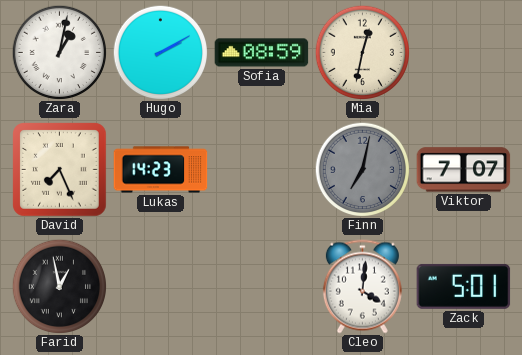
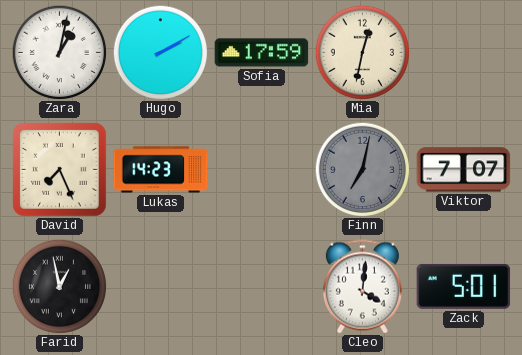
Sofia: 08:59 -> 17:59 (262, 53)
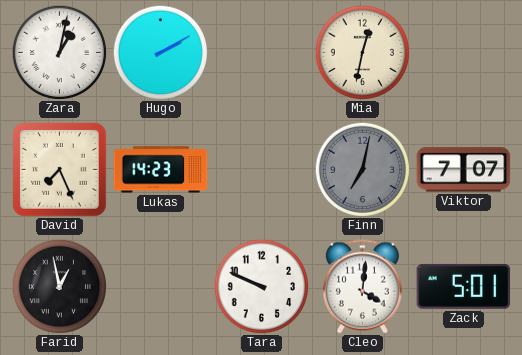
Sofia: 17:59 -> none (262, 53)
Tara: none -> 9:49 (261, 286)
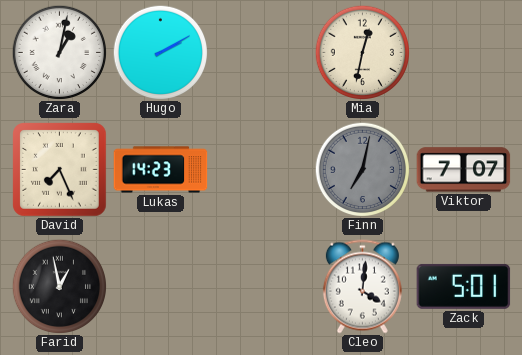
Tara: 9:49 -> none (261, 286)
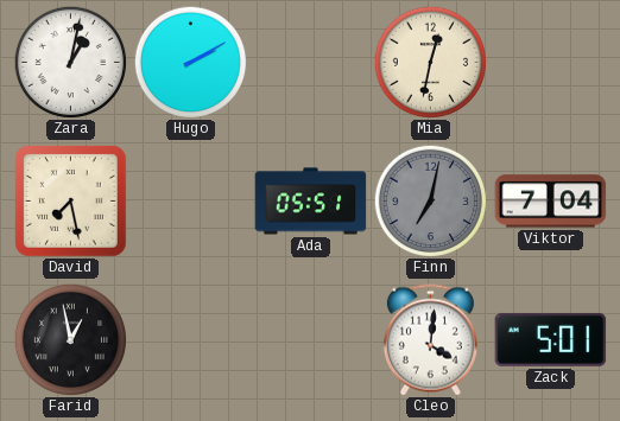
David: 7:26 -> 7:28 (71, 202)
Lukas: 14:23 -> none (161, 170)
Ada: none -> 05:51 (311, 202)
Viktor: 7:07 -> 7:04 (551, 202)
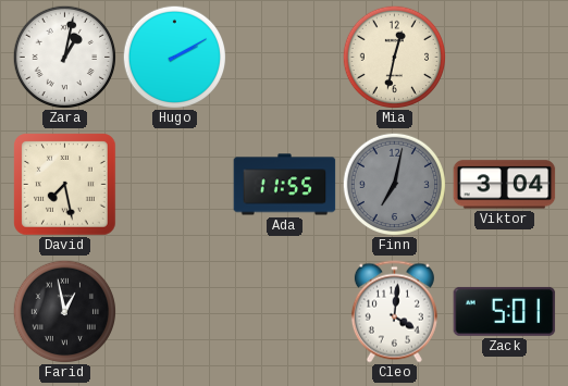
Ada: 05:51 -> 11:55 (285, 185)
Viktor: 7:04 -> 3:04 (505, 185)
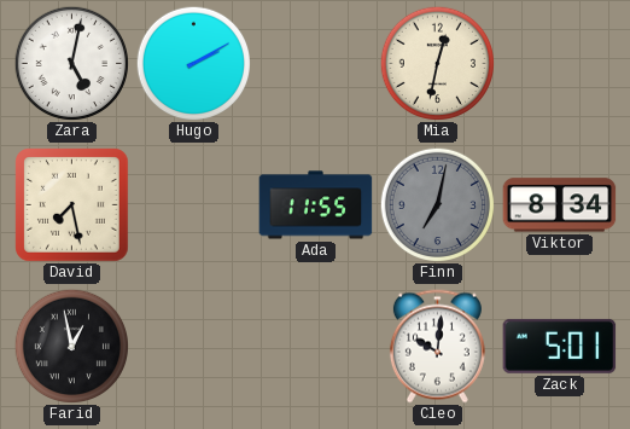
Zara: 1:02 -> 5:02 (71, 63)
Viktor: 3:04 -> 8:34 (560, 205)
Cleo: 4:01 -> 10:01 (437, 347)
